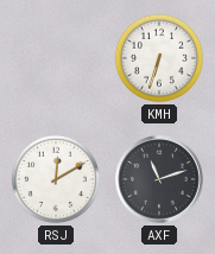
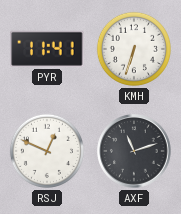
PYR: none -> 11:41 (47, 49)
RSJ: 12:10 -> 12:49 (47, 151)
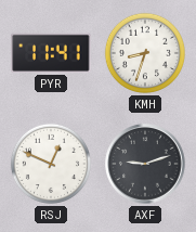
KMH: 6:33 -> 8:33 (145, 53)
AXF: 11:12 -> 9:12 (145, 164)
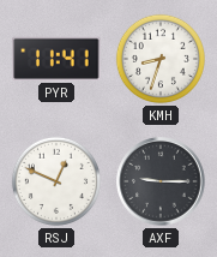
AXF: 9:12 -> 9:15 (161, 181)
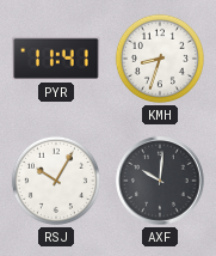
RSJ: 12:49 -> 10:05 (56, 181)
AXF: 9:15 -> 10:01 (160, 181)
